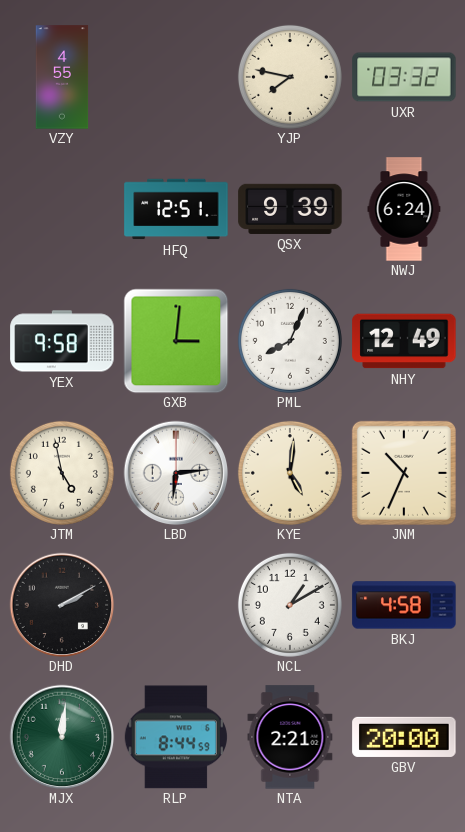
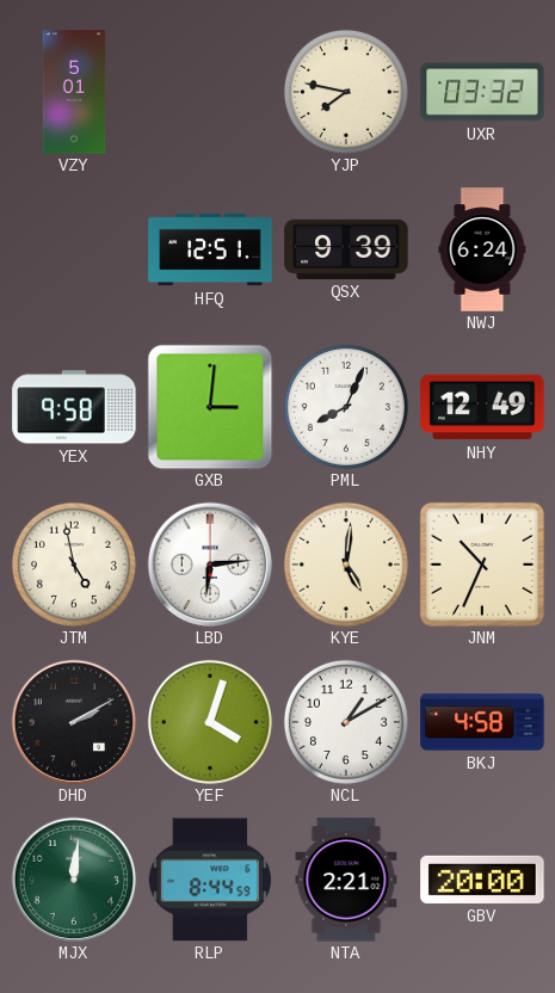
VZY: 4:55 -> 5:01 (74, 92)
YEF: none -> 4:03 (210, 722)
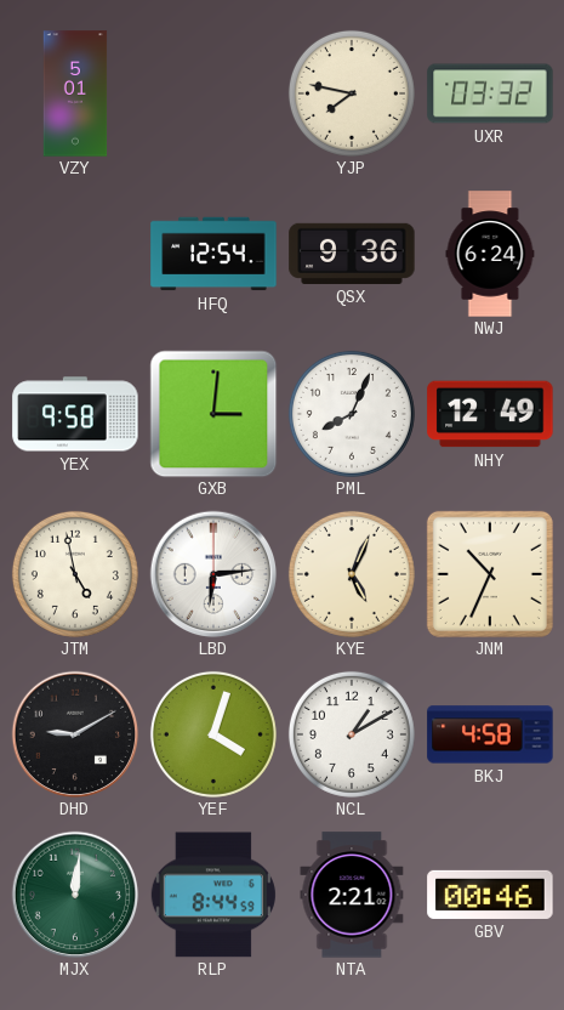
HFQ: 12:51 -> 12:54 (213, 254)
QSX: 9:39 -> 9:36 (352, 254)
KYE: 5:01 -> 5:04 (352, 574)
DHD: 2:10 -> 9:10 (75, 734)
GBV: 20:00 -> 00:46 (490, 895)
